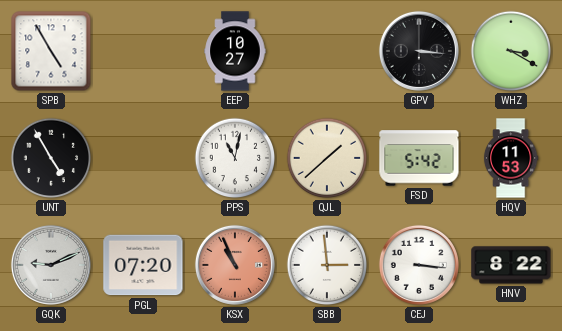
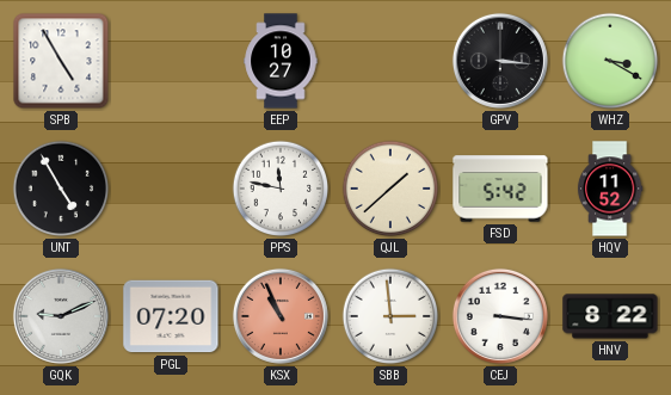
PPS: 11:02 -> 11:47 (281, 189)
HQV: 11:53 -> 11:52 (610, 189)
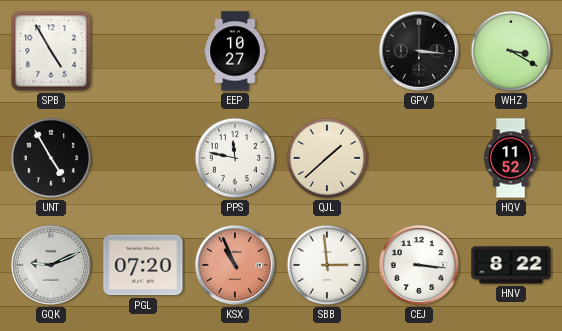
FSD: 5:42 -> none (500, 189)
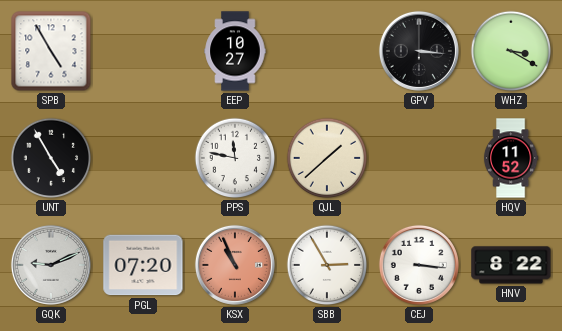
SBB: 2:59 -> 2:55 (327, 265)
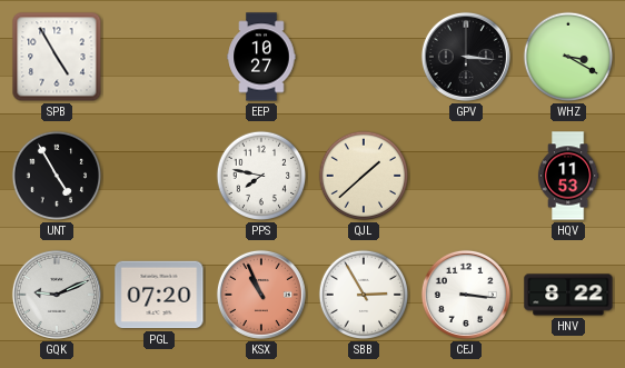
PPS: 11:47 -> 7:47 (261, 176)
HQV: 11:52 -> 11:53 (568, 176)
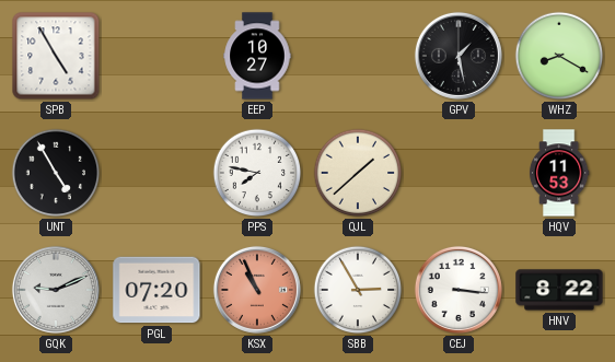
GPV: 3:16 -> 1:28 (459, 56)
WHZ: 3:20 -> 8:20 (559, 56)
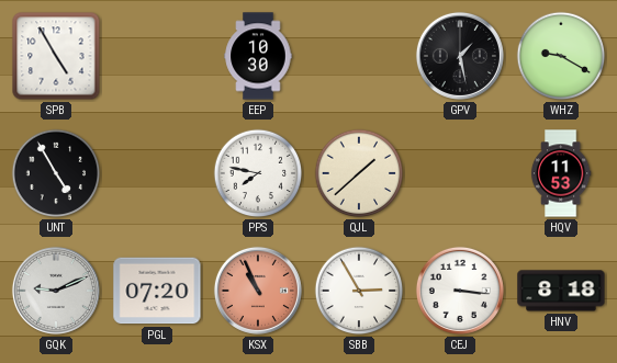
EEP: 10:27 -> 10:30 (258, 56)
WHZ: 8:20 -> 9:20 (561, 56)
HNV: 8:22 -> 8:18 (561, 291)
